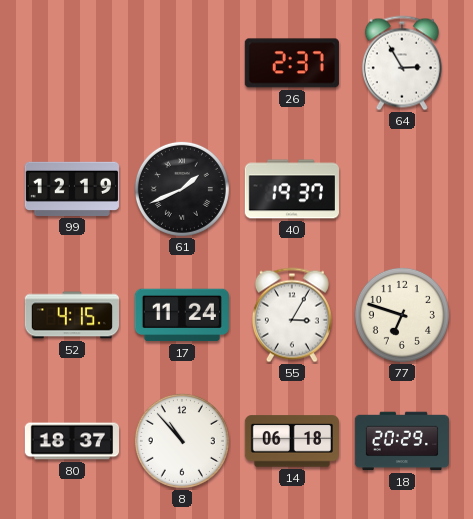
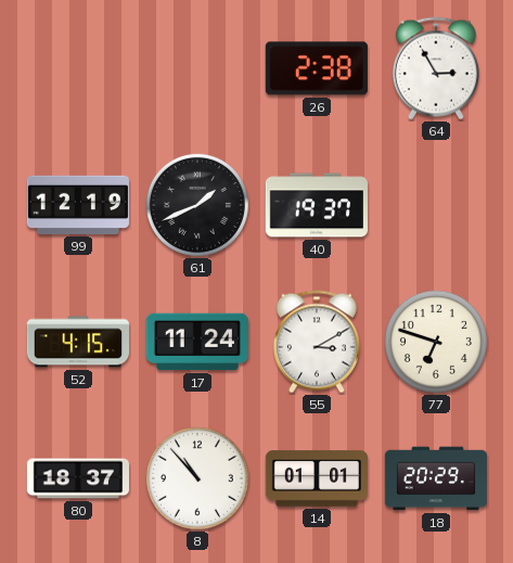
26: 2:37 -> 2:38 (317, 68)
55: 3:05 -> 3:10 (317, 342)
14: 06:18 -> 01:01 (316, 478)
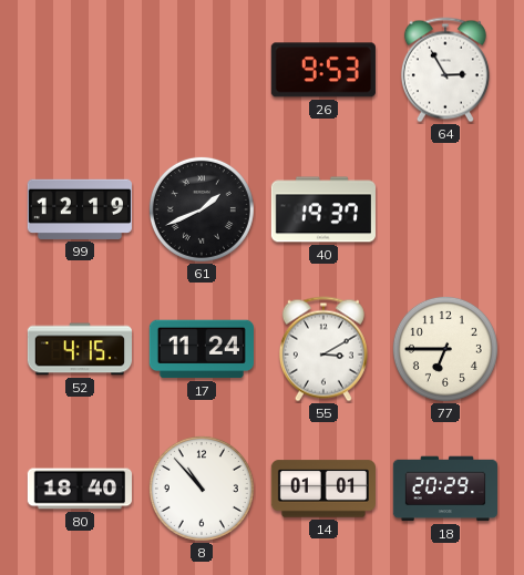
26: 2:38 -> 9:53 (323, 70)
77: 6:48 -> 6:45 (445, 349)
80: 18:37 -> 18:40 (79, 489)
